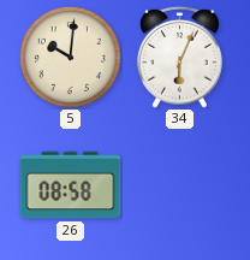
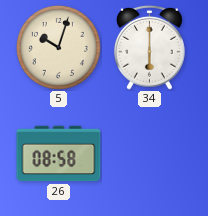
5: 10:01 -> 10:03 (58, 47)
34: 6:04 -> 6:00 (150, 47)
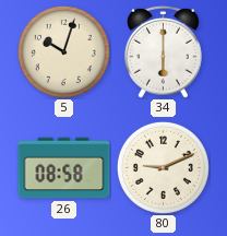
80: none -> 9:11 (163, 167)
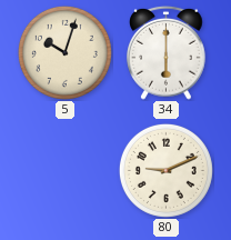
26: 08:58 -> none (64, 168)
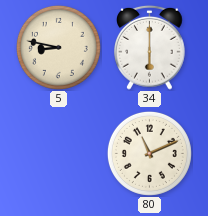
5: 10:03 -> 8:47 (58, 47)
80: 9:11 -> 11:11 (149, 153)
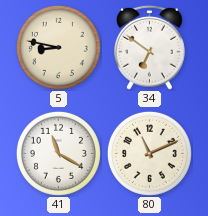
34: 6:00 -> 6:51 (150, 47)
41: none -> 11:20 (58, 153)
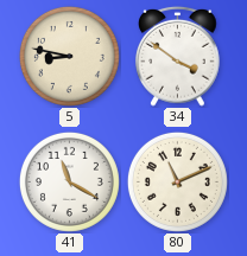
34: 6:51 -> 3:51 (178, 56)
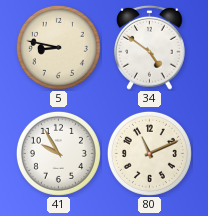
34: 3:51 -> 4:51 (150, 47)
41: 11:20 -> 9:55 (58, 153)
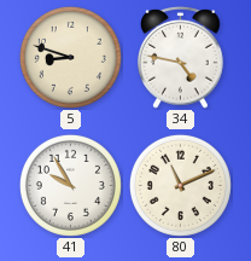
5: 8:47 -> 8:48 (70, 57)
34: 4:51 -> 4:47 (181, 57)
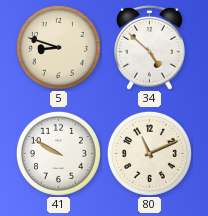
34: 4:47 -> 4:52 (150, 47)
41: 9:55 -> 9:50 (58, 153)
